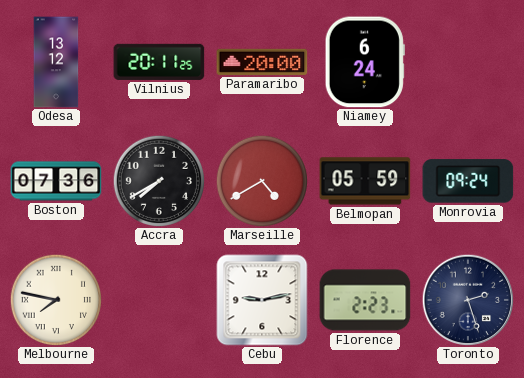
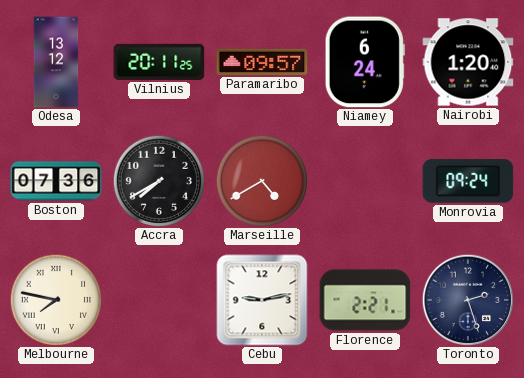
Paramaribo: 20:00 -> 09:57 (262, 62)
Nairobi: none -> 1:20 (468, 62)
Belmopan: 05:59 -> none (365, 181)
Florence: 2:23 -> 2:21 (365, 300)
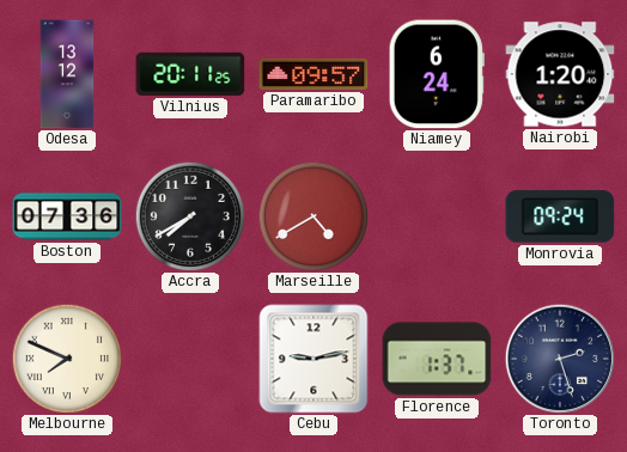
Melbourne: 7:47 -> 7:49 (66, 358)
Florence: 2:21 -> 1:37 (437, 359)
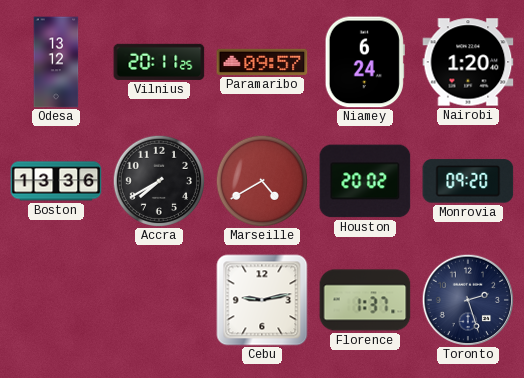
Boston: 07:36 -> 13:36 (56, 181)
Houston: none -> 20:02 (365, 181)
Monrovia: 09:24 -> 09:20 (468, 181)
Melbourne: 7:49 -> none (66, 358)
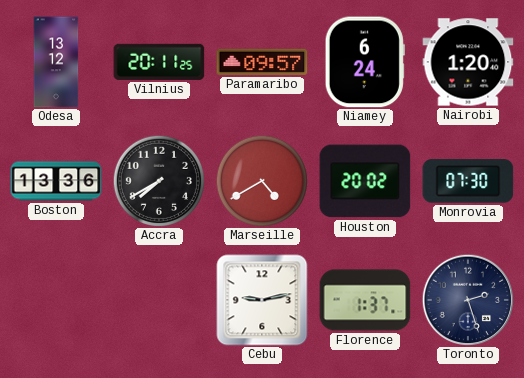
Monrovia: 09:20 -> 07:30 (468, 181)
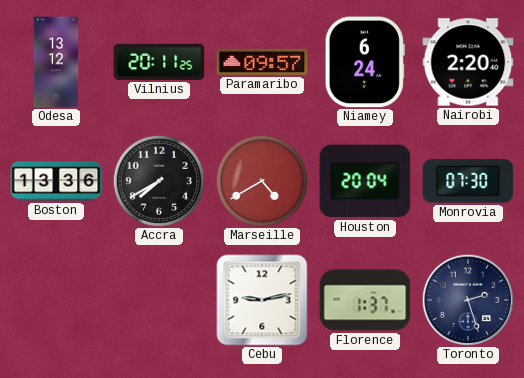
Nairobi: 1:20 -> 2:20 (468, 62)
Houston: 20:02 -> 20:04 (365, 181)
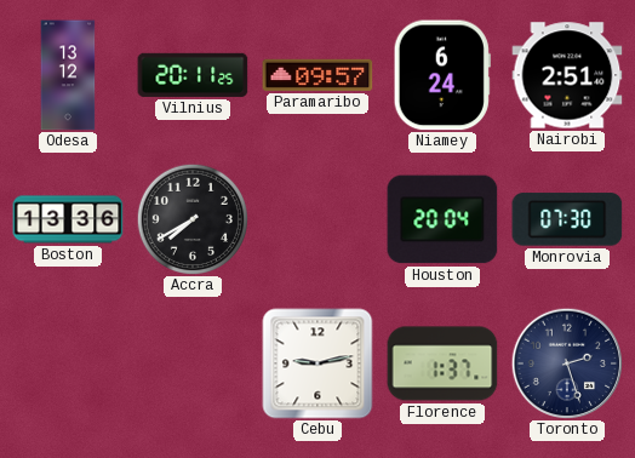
Nairobi: 2:20 -> 2:51 (567, 75)
Marseille: 4:40 -> none (261, 180)
